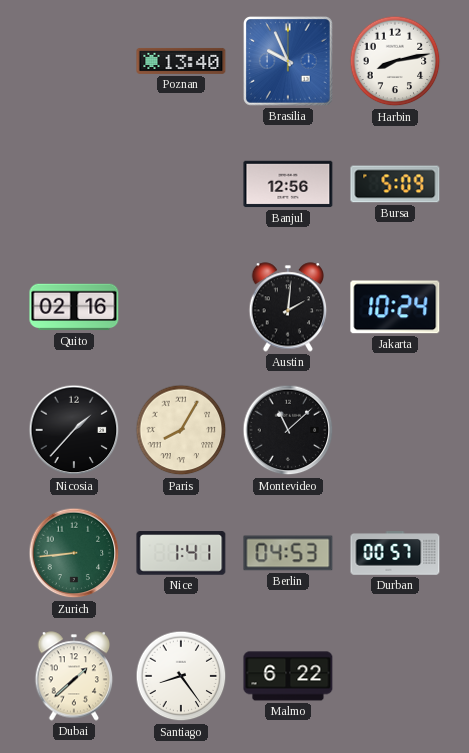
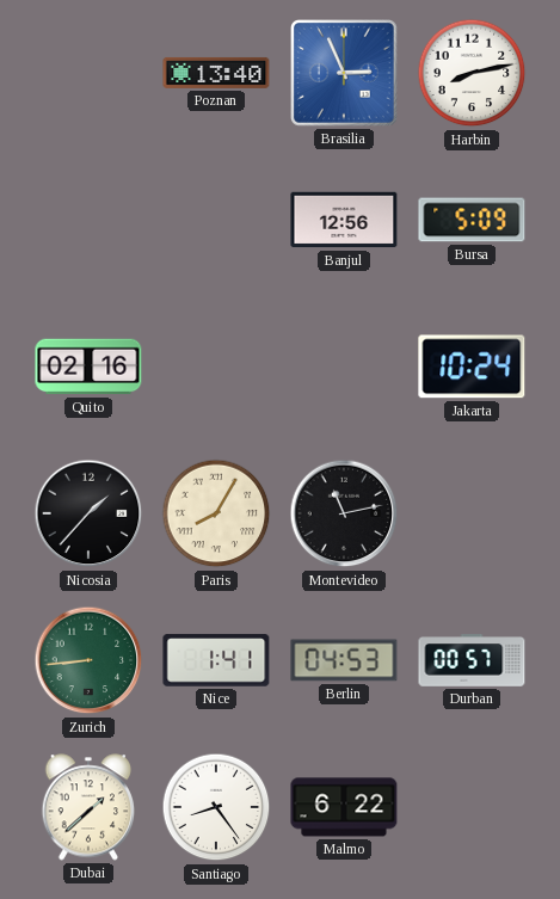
Brasilia: 9:56 -> 2:56 (345, 74)
Austin: 2:01 -> none (288, 307)
Montevideo: 11:08 -> 11:13 (344, 513)
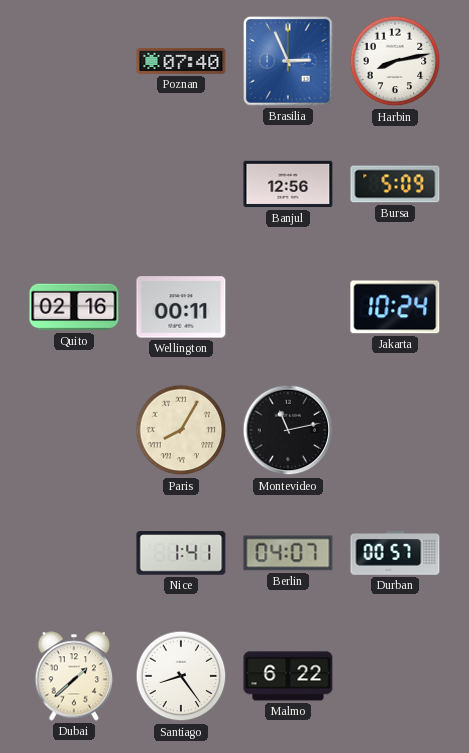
Poznan: 13:40 -> 07:40 (181, 61)
Wellington: none -> 00:11 (181, 307)
Nicosia: 1:37 -> none (88, 513)
Zurich: 8:44 -> none (88, 660)
Berlin: 04:53 -> 04:07 (288, 553)
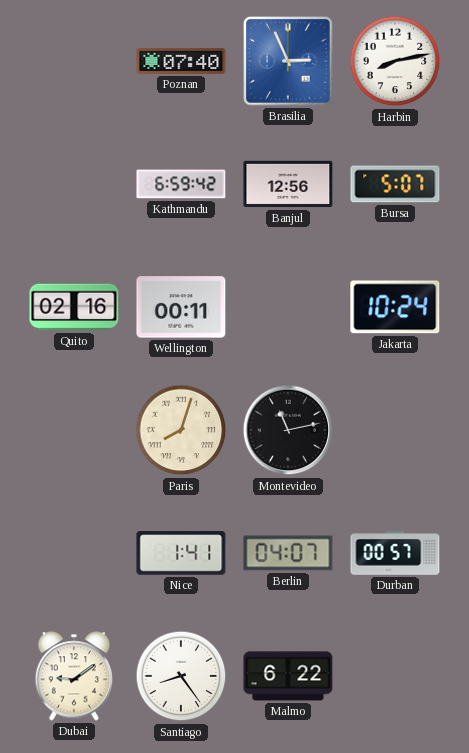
Kathmandu: none -> 6:59 (181, 184)
Bursa: 5:09 -> 5:07 (395, 184)
Paris: 8:05 -> 8:03 (181, 430)
Dubai: 1:38 -> 9:09 (74, 676)
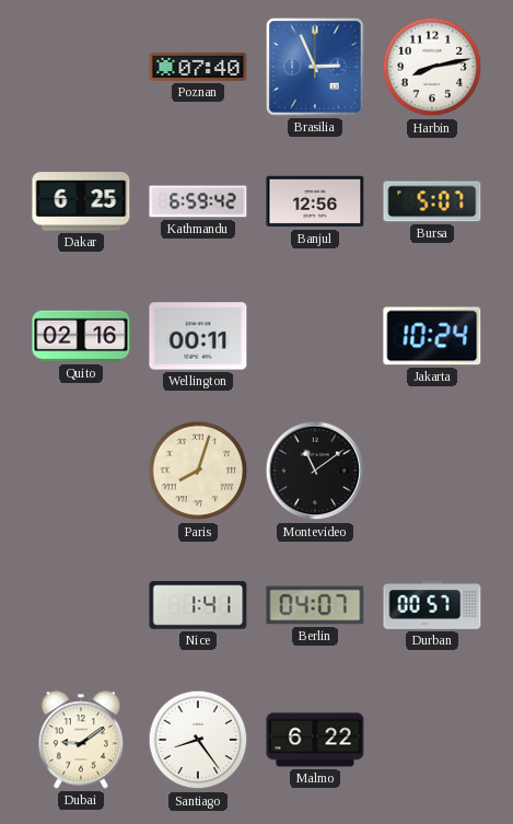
Dakar: none -> 6:25 (81, 201)
Montevideo: 11:13 -> 11:09 (315, 471)
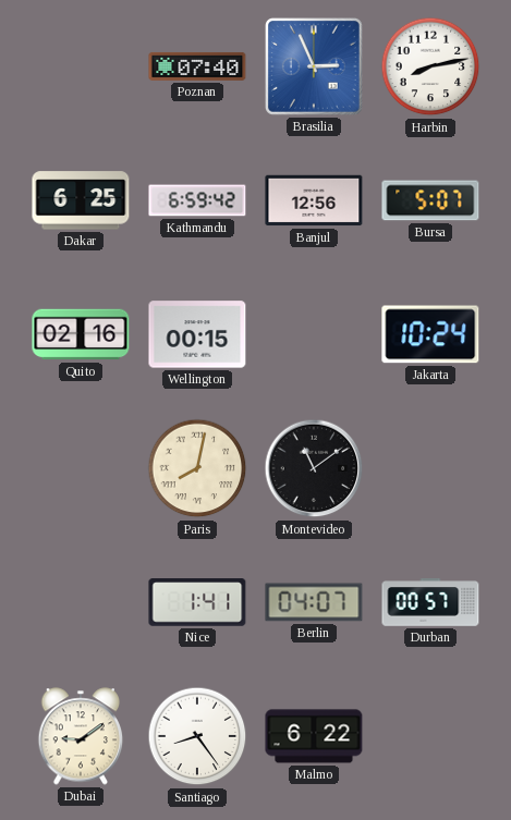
Wellington: 00:11 -> 00:15 (197, 334)
Paris: 8:03 -> 8:02 (197, 468)
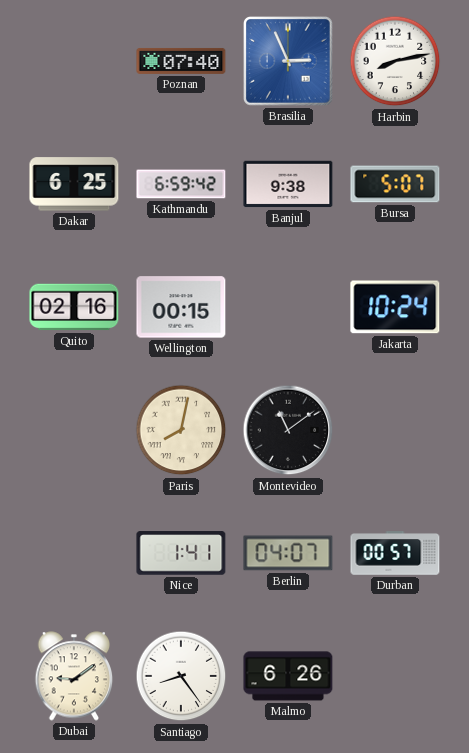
Banjul: 12:56 -> 9:38 (288, 184)
Malmo: 6:22 -> 6:26 (288, 676)
